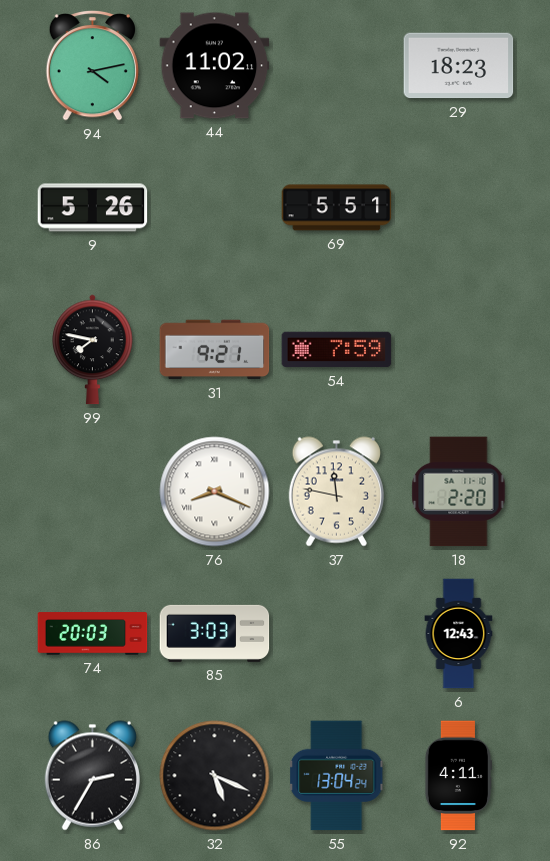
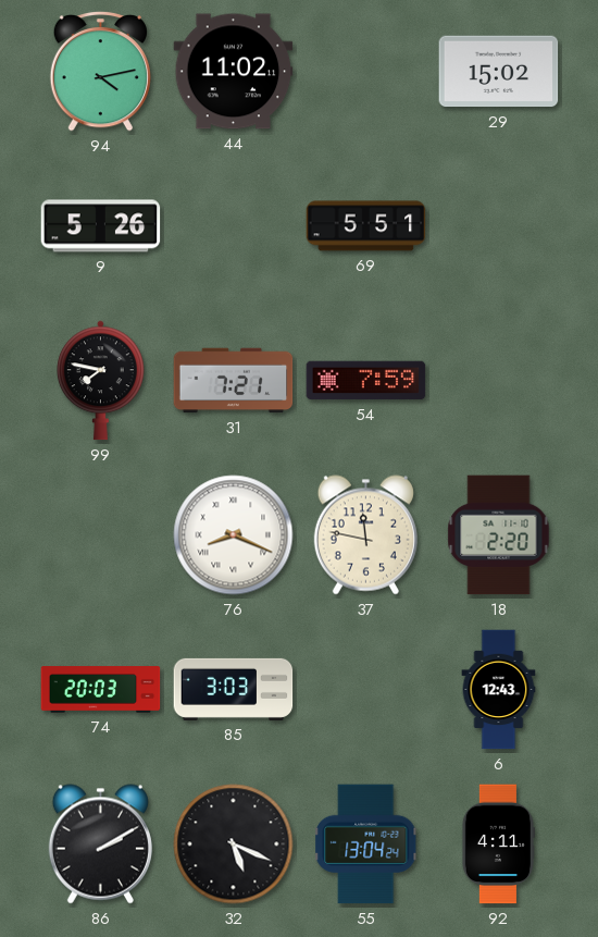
29: 18:23 -> 15:02 (499, 72)
31: 9:21 -> 7:21 (234, 381)
86: 2:35 -> 2:10 (100, 844)
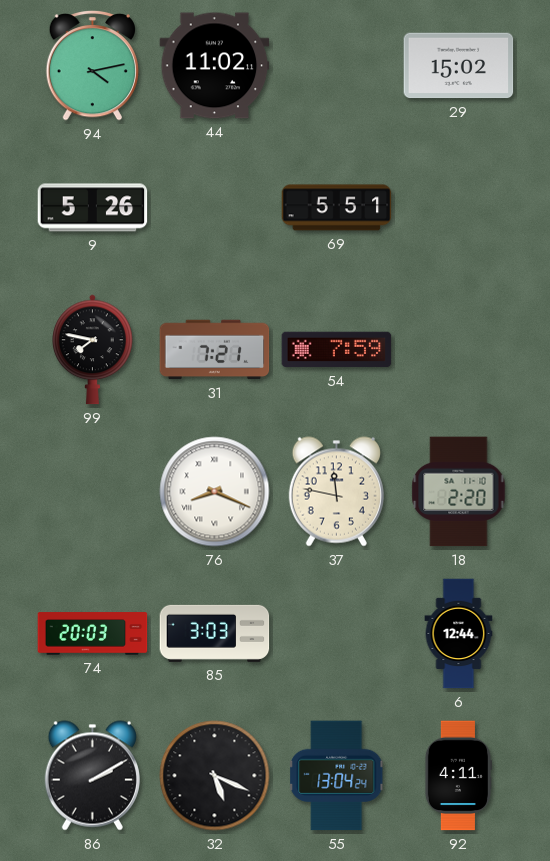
6: 12:43 -> 12:44 (459, 634)
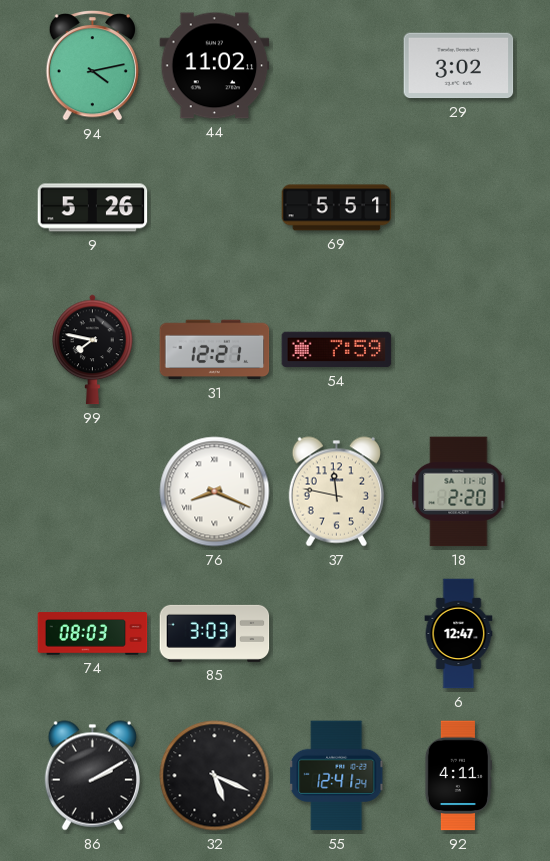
29: 15:02 -> 3:02 (459, 66)
31: 7:21 -> 12:21 (215, 350)
74: 20:03 -> 08:03 (93, 634)
6: 12:44 -> 12:47 (459, 634)
55: 13:04 -> 12:41 (337, 776)
